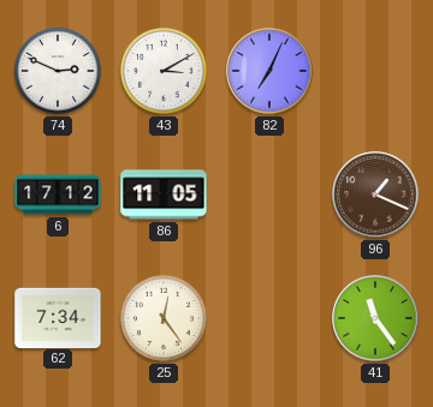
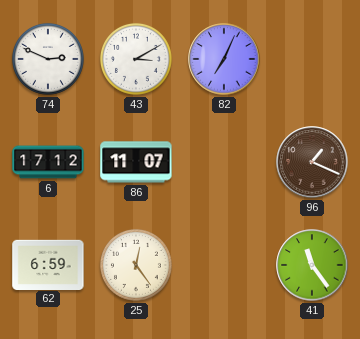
86: 11:05 -> 11:07 (136, 162)
62: 7:34 -> 6:59 (48, 264)
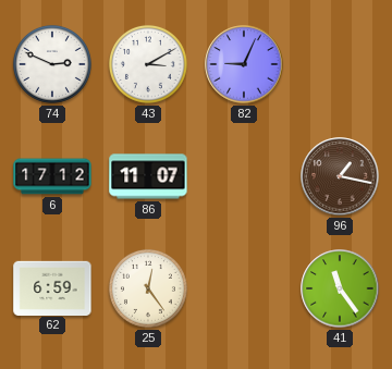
82: 7:04 -> 9:04 (244, 64)
96: 1:19 -> 1:17 (340, 176)
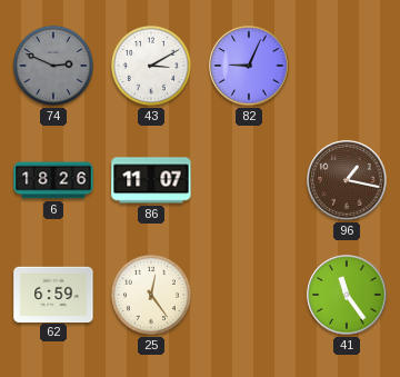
74 dial: white -> grey (53, 66)
6: 17:12 -> 18:26 (53, 180)
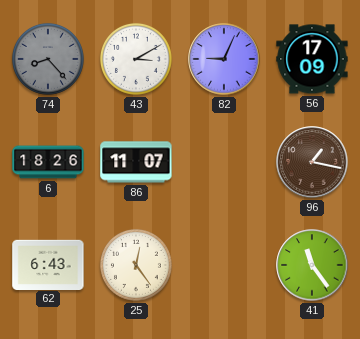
74: 2:49 -> 8:23 (48, 59)
56: none -> 17:09 (312, 59)
62: 6:59 -> 6:43 (48, 264)
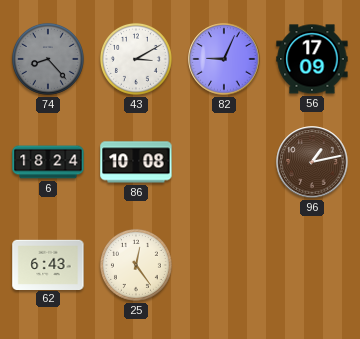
6: 18:26 -> 18:24 (48, 162)
86: 11:07 -> 10:08 (136, 162)
96: 1:17 -> 1:13 (312, 162)
41: 11:24 -> none (312, 265)
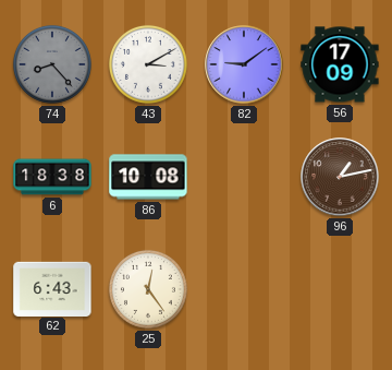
82: 9:04 -> 9:09 (244, 64)
6: 18:24 -> 18:38 (52, 177)
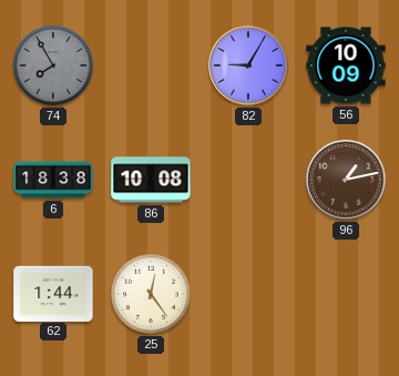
74: 8:23 -> 7:55 (53, 65)
43: 3:10 -> none (148, 64)
82: 9:09 -> 9:05 (248, 65)
56: 17:09 -> 10:09 (346, 65)
62: 6:43 -> 1:44 (53, 293)
